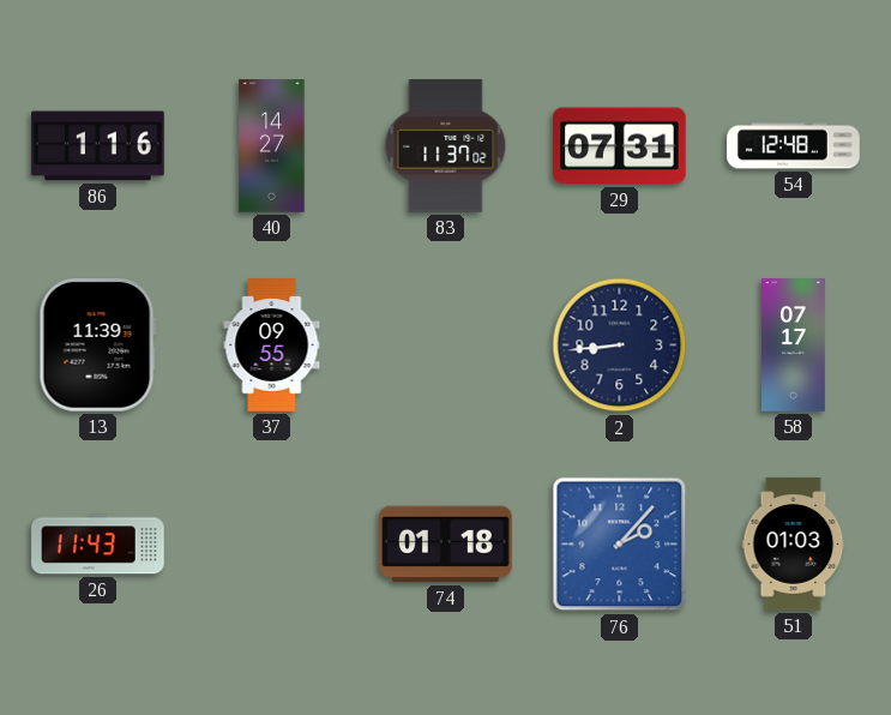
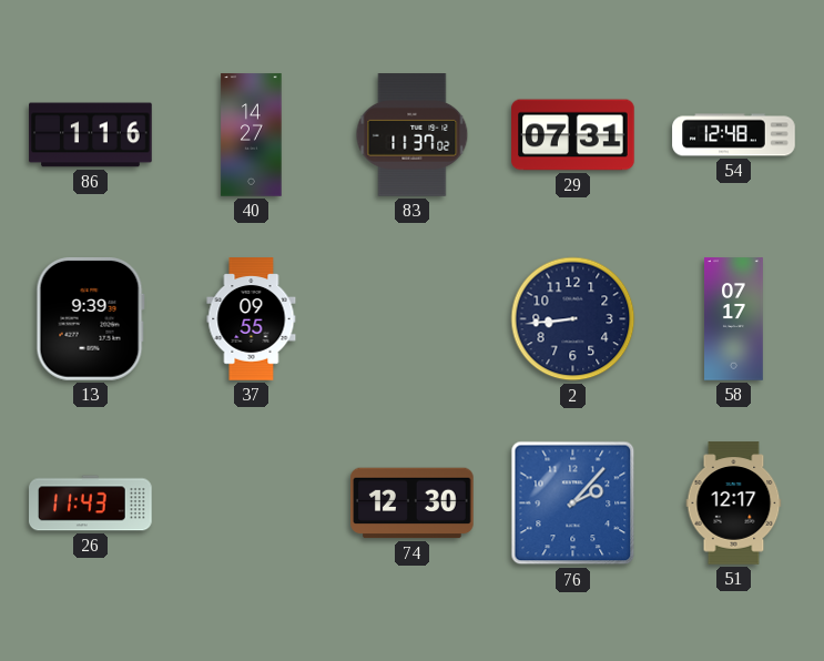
13: 11:39 -> 9:39 (90, 319)
74: 01:18 -> 12:30 (413, 504)
51: 01:03 -> 12:17 (734, 504)
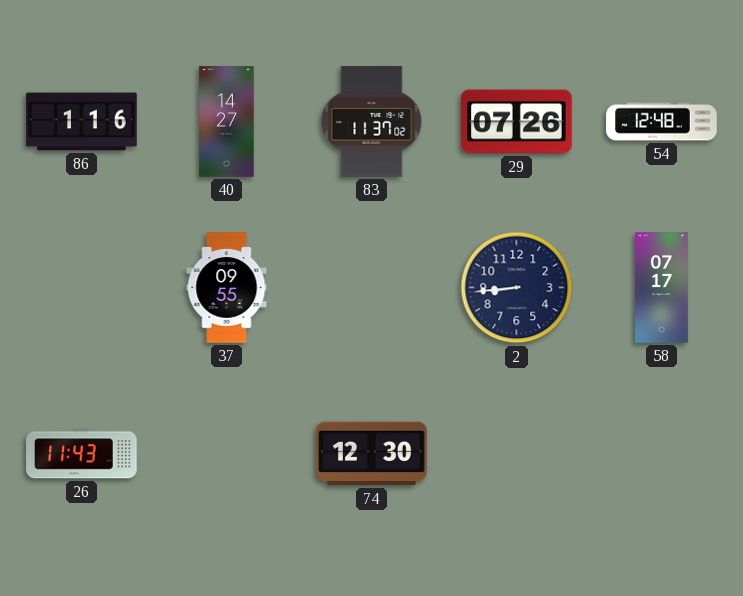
29: 07:31 -> 07:26 (517, 122)
13: 9:39 -> none (90, 319)
76: 2:07 -> none (573, 504)
51: 12:17 -> none (734, 504)
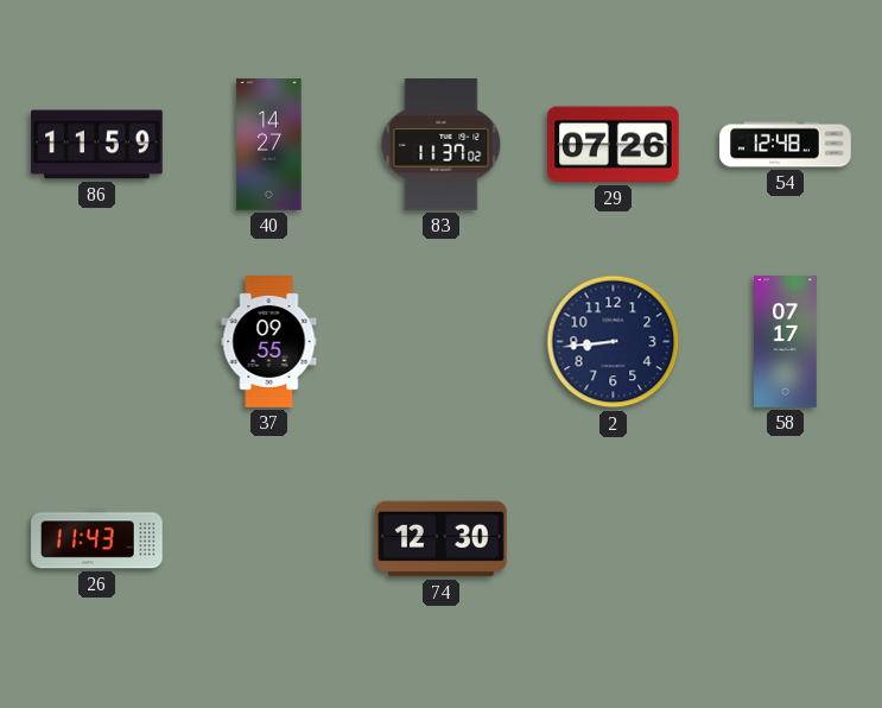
86: 1:16 -> 11:59 (97, 145)
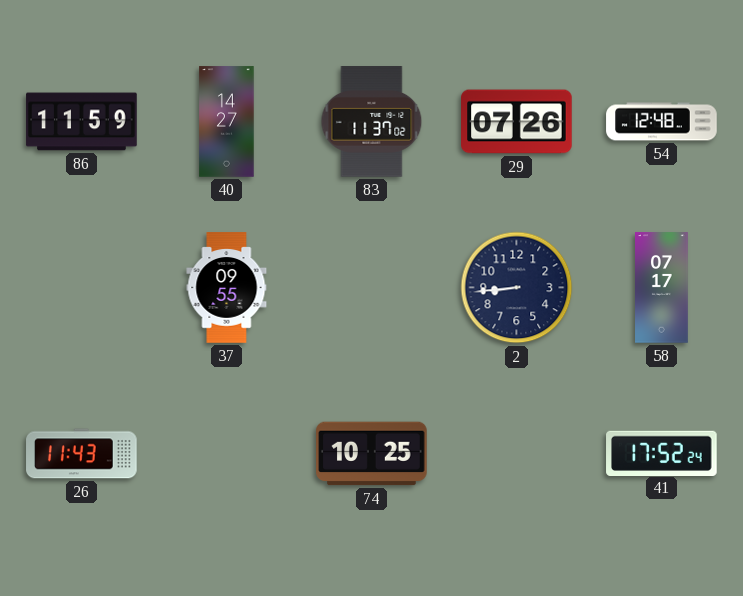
74: 12:30 -> 10:25 (372, 454)
41: none -> 17:52 (662, 453)
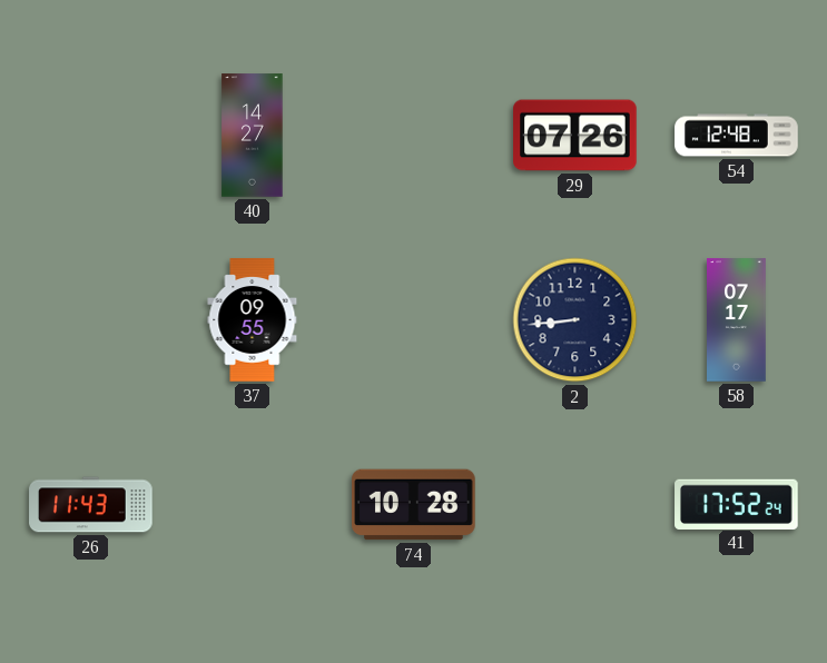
86: 11:59 -> none (82, 122)
83: 11:37 -> none (372, 122)
74: 10:25 -> 10:28 (414, 505)
